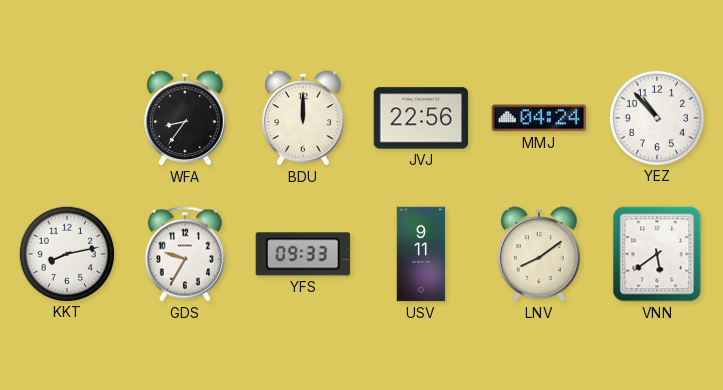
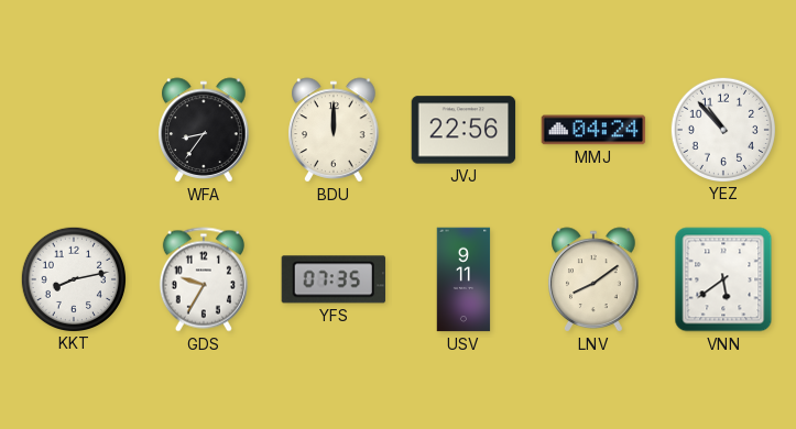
YFS: 09:33 -> 07:35 (334, 279)
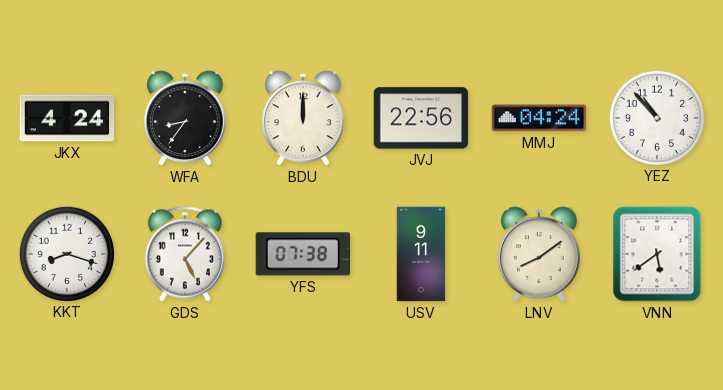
JKX: none -> 4:24 (67, 118)
KKT: 8:13 -> 8:18 (66, 253)
GDS: 9:35 -> 5:07 (185, 254)
YFS: 07:35 -> 07:38 (303, 254)
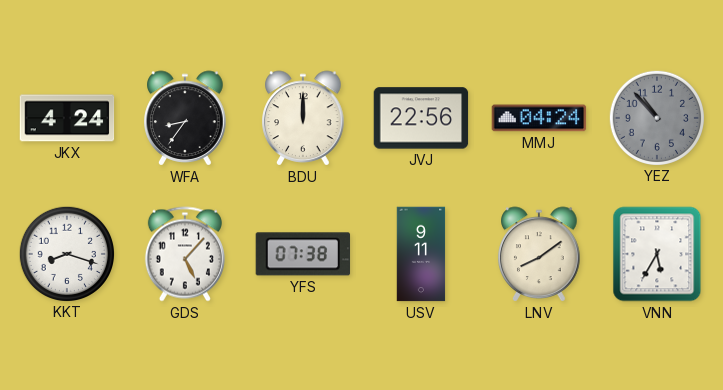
YEZ dial: white -> grey (656, 117)
VNN: 5:39 -> 5:35 (657, 254)
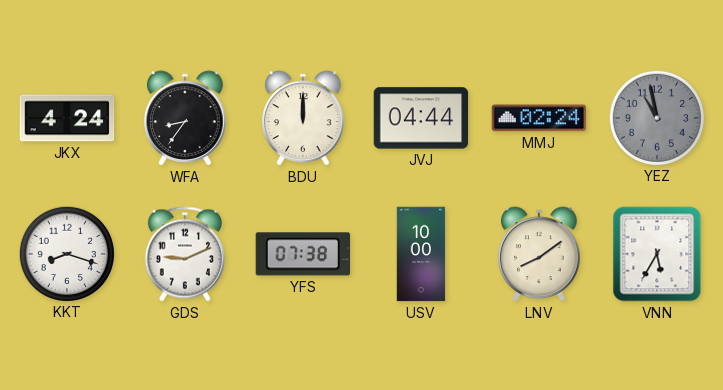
JVJ: 22:56 -> 04:44 (421, 118)
MMJ: 04:24 -> 02:24 (539, 118)
YEZ: 10:53 -> 10:58 (656, 117)
GDS: 5:07 -> 9:11 (185, 254)
USV: 9:11 -> 10:00 (421, 254)
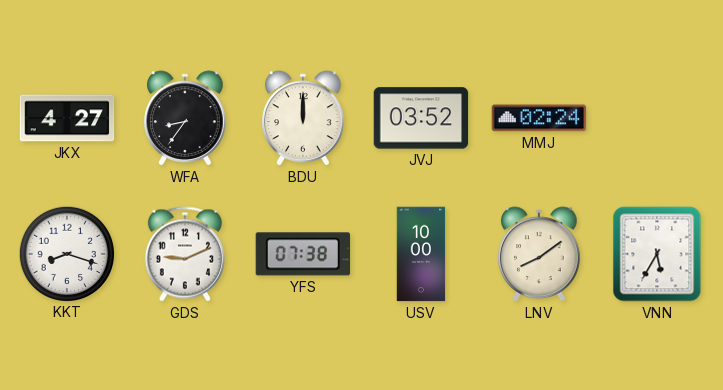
JKX: 4:24 -> 4:27 (67, 118)
JVJ: 04:44 -> 03:52 (421, 118)
YEZ: 10:58 -> none (656, 117)
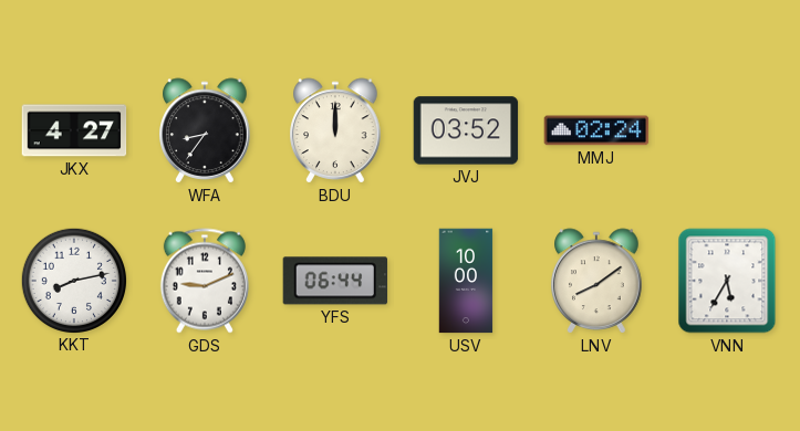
KKT: 8:18 -> 8:13 (73, 280)
YFS: 07:38 -> 06:44 (335, 281)
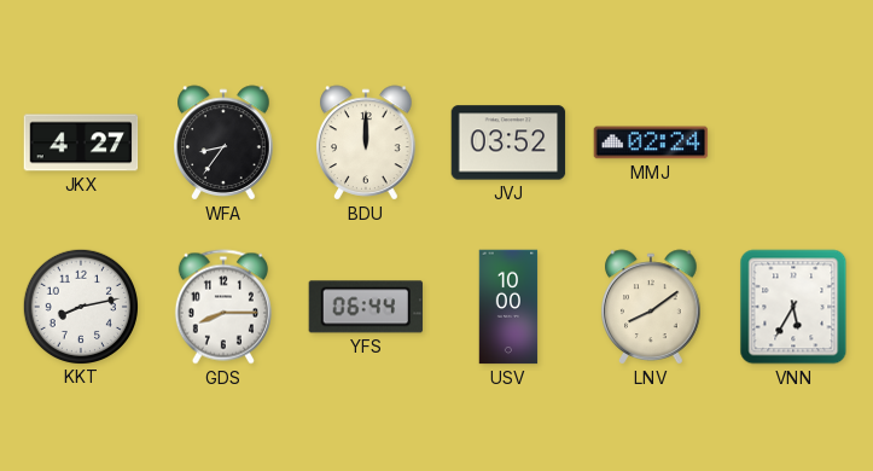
GDS: 9:11 -> 8:15 (223, 307)
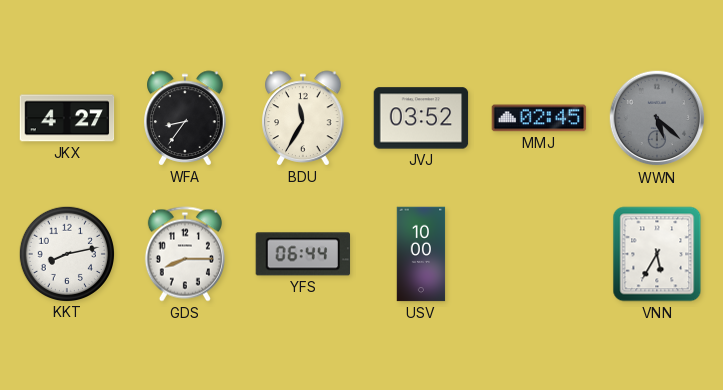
BDU: 12:00 -> 11:35 (303, 118)
MMJ: 02:24 -> 02:45 (539, 118)
WWN: none -> 5:22 (657, 118)
LNV: 8:09 -> none (651, 307)
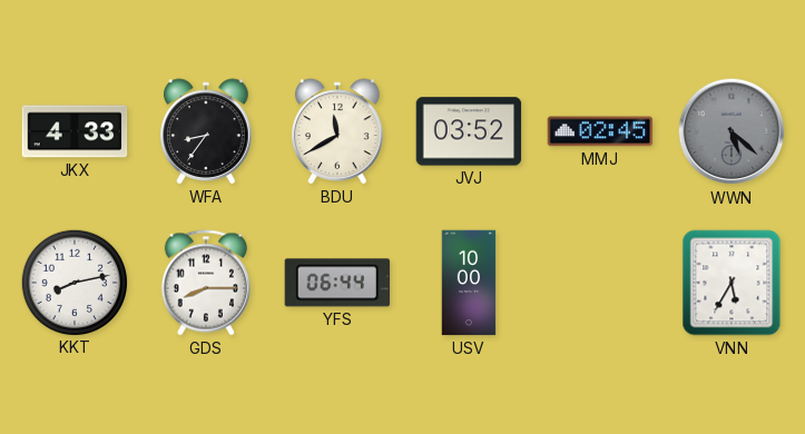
JKX: 4:27 -> 4:33 (75, 131)
BDU: 11:35 -> 11:40 (337, 131)
